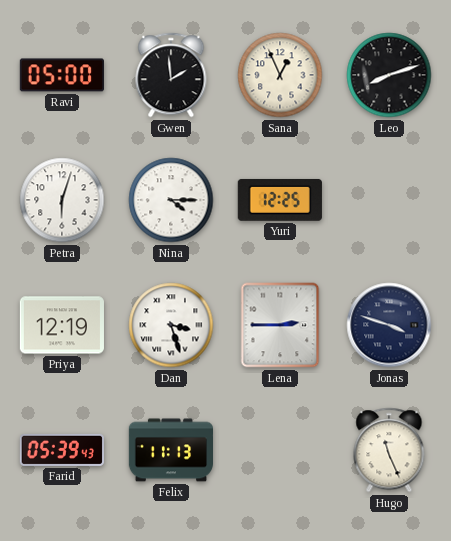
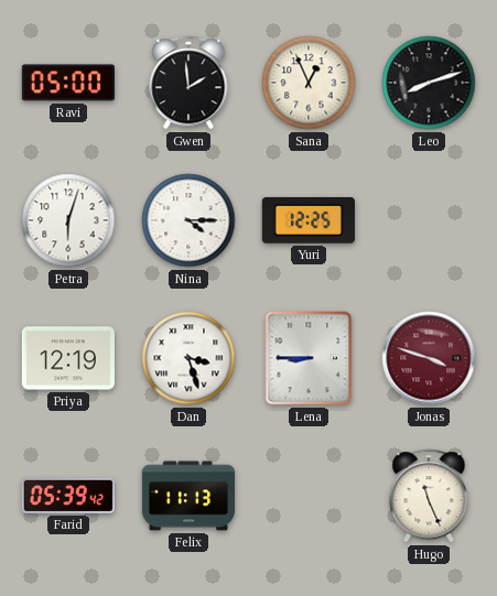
Lena: 2:45 -> 8:45 (309, 358)
Jonas dial: navy -> burgundy (429, 358)
Farid: 05:39:43 -> 05:39:42 (68, 496)
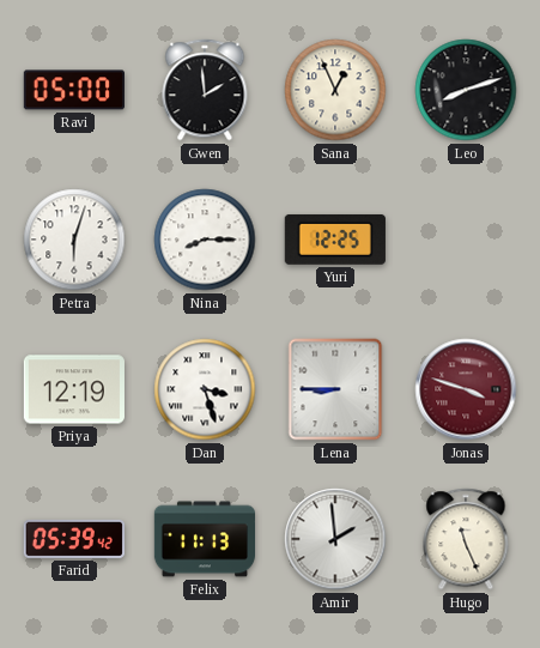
Nina: 4:15 -> 8:15 (205, 240)
Amir: none -> 1:59 (335, 539)
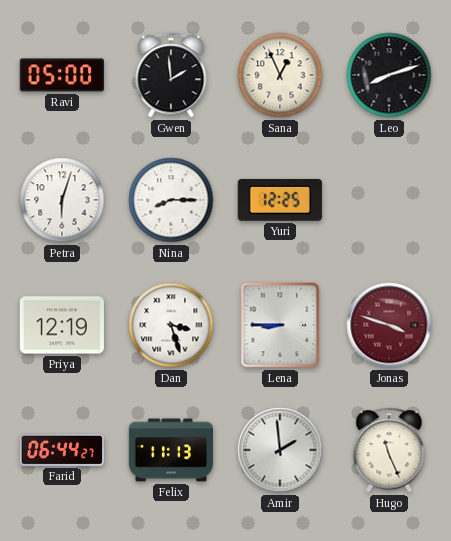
Farid: 05:39 -> 06:44 (62, 450)
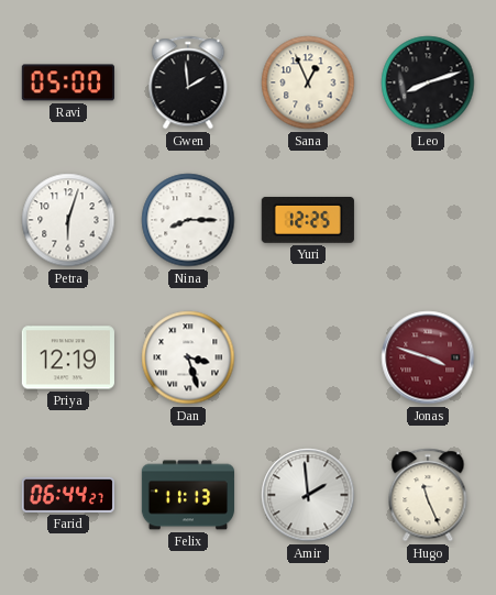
Lena: 8:45 -> none (280, 325)
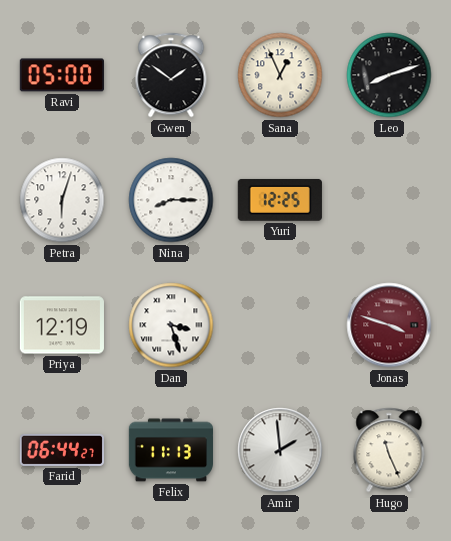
Gwen: 1:59 -> 1:51 (171, 75)
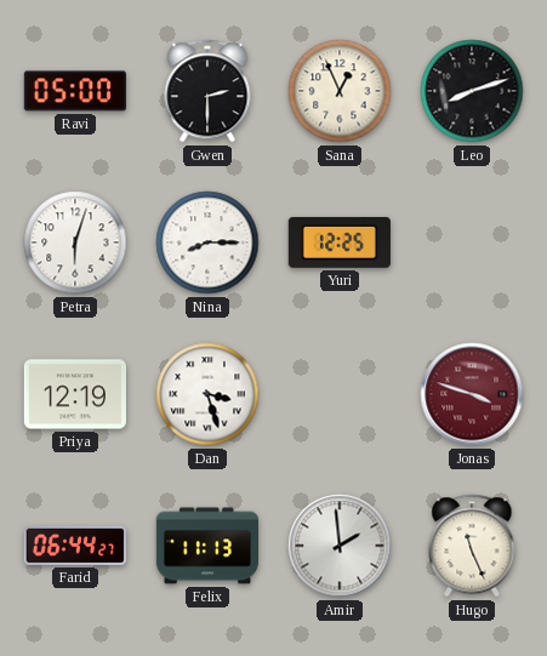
Gwen: 1:51 -> 2:30 (207, 91)
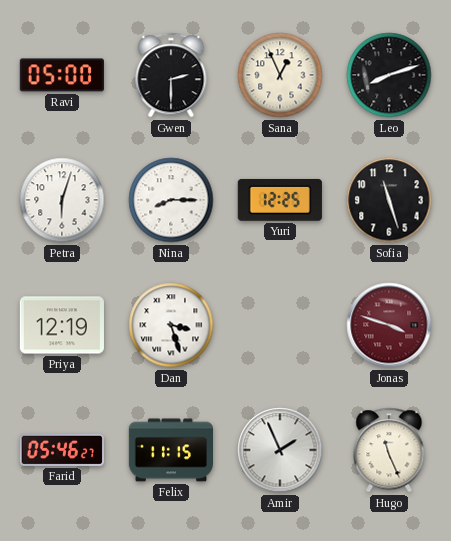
Sofia: none -> 11:27 (389, 200)
Farid: 06:44 -> 05:46 (62, 450)
Felix: 11:13 -> 11:15 (170, 450)
Amir: 1:59 -> 1:56 (280, 450)
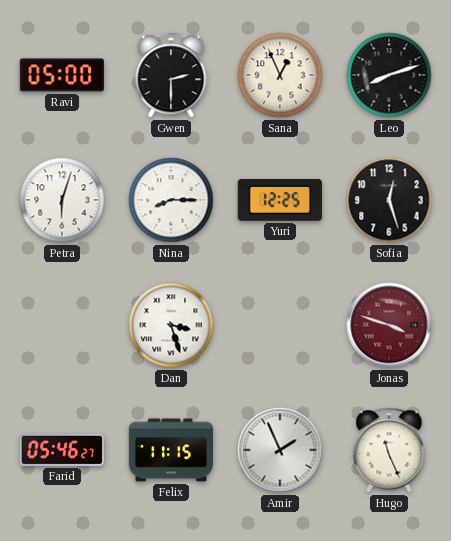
Sofia: 11:27 -> 12:27 (389, 200)
Priya: 12:19 -> none (62, 325)
